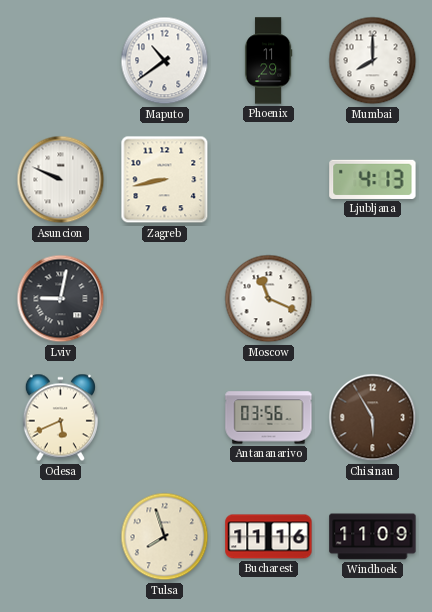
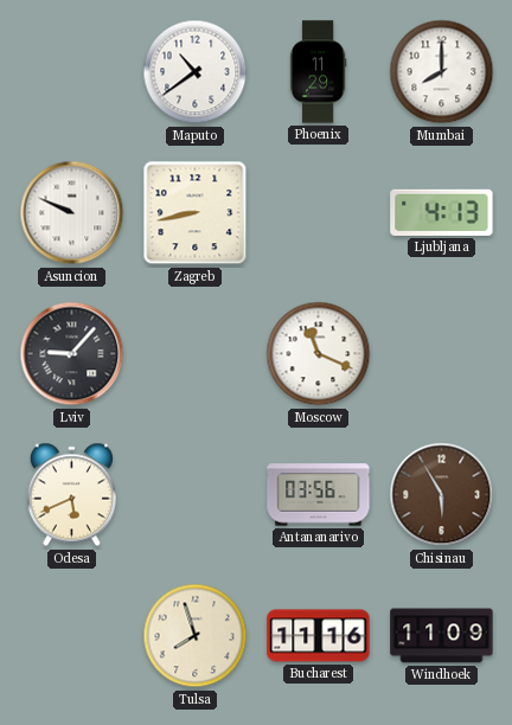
Lviv: 9:02 -> 9:07 (72, 354)
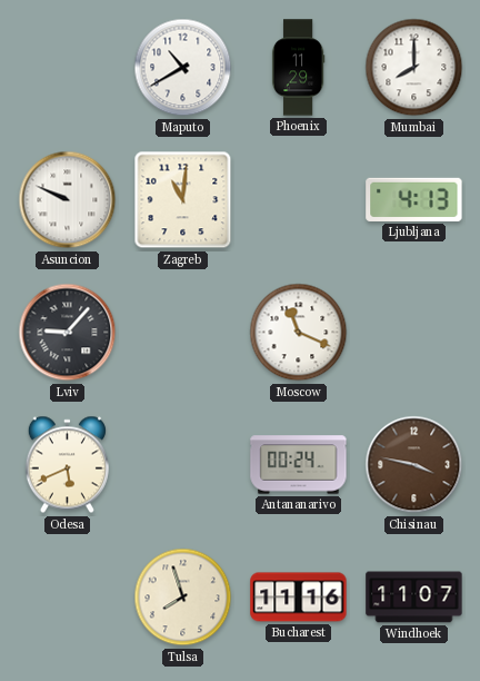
Maputo: 10:39 -> 10:40 (183, 68)
Zagreb: 8:43 -> 11:01 (183, 200)
Antananarivo: 03:56 -> 00:24 (299, 465)
Chisinau: 5:55 -> 3:47 (414, 465)
Windhoek: 11:09 -> 11:07 (414, 598)
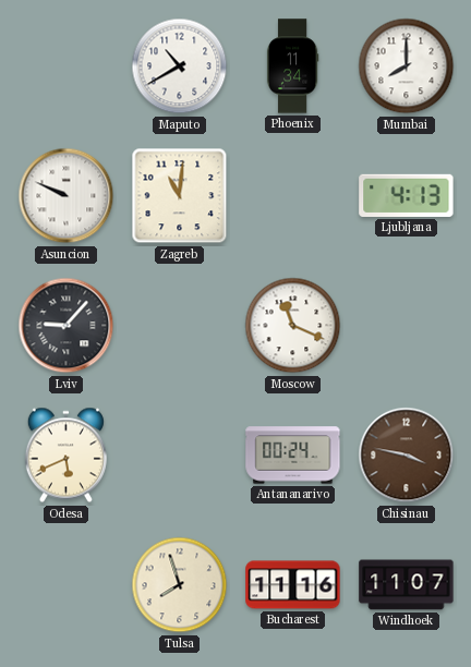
Phoenix: 11:29 -> 11:34 (292, 66)
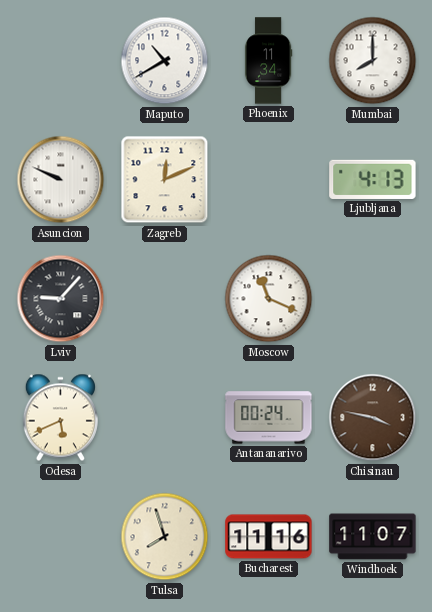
Zagreb: 11:01 -> 12:11 (165, 180)
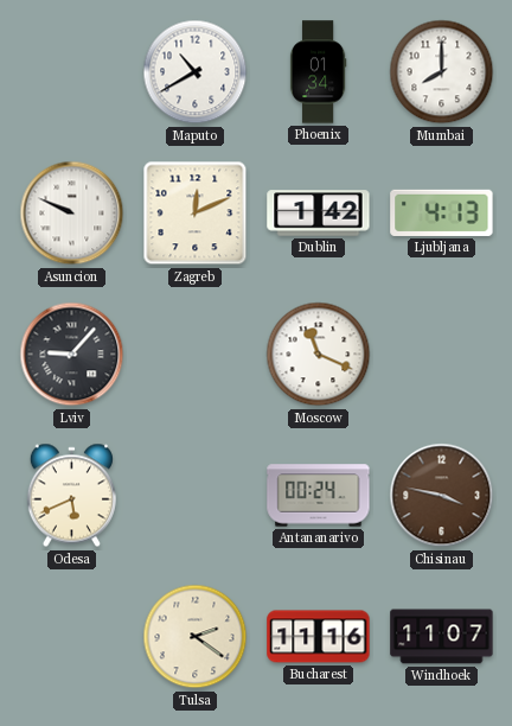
Phoenix: 11:34 -> 01:34 (318, 72)
Dublin: none -> 1:42 (319, 214)
Tulsa: 7:57 -> 2:21 (196, 637)
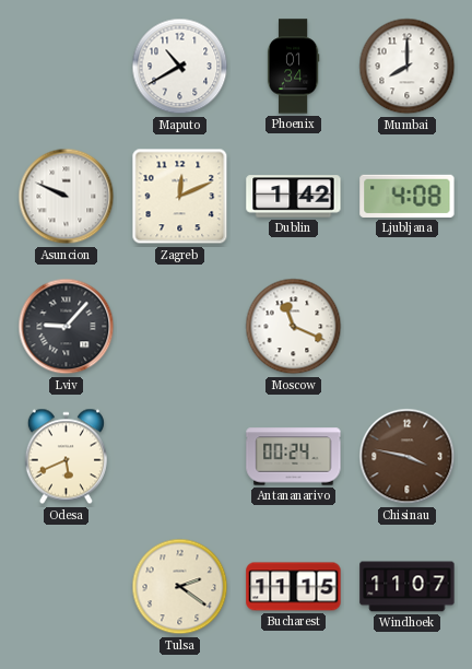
Ljubljana: 4:13 -> 4:08 (408, 196)
Bucharest: 11:16 -> 11:15 (294, 587)
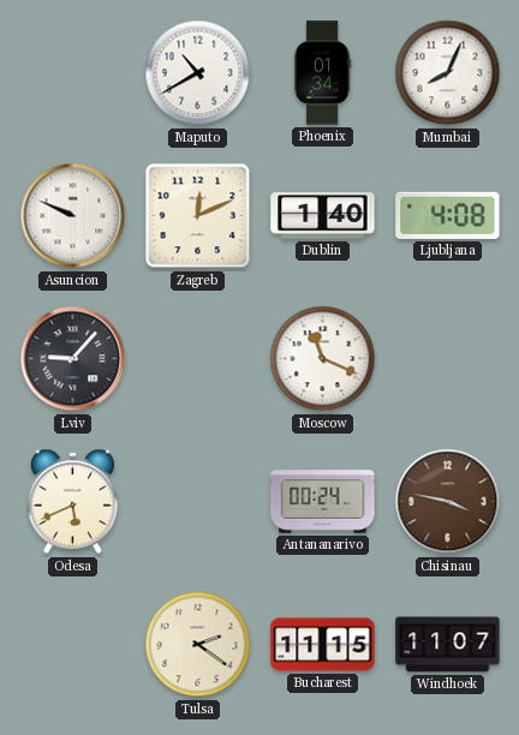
Mumbai: 8:00 -> 8:04 (448, 73)
Dublin: 1:42 -> 1:40 (323, 216)
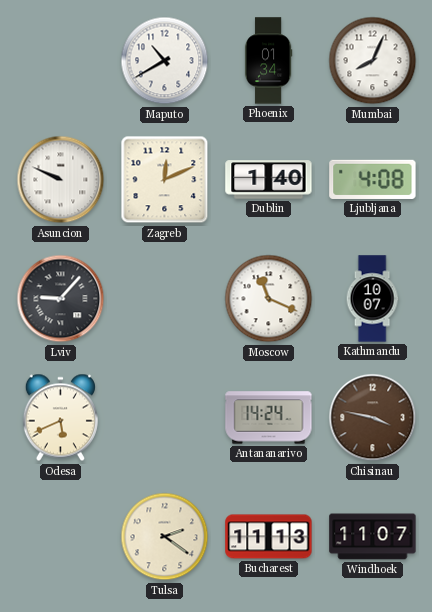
Kathmandu: none -> 10:07 (372, 299)
Antananarivo: 00:24 -> 14:24 (269, 418)
Bucharest: 11:15 -> 11:13 (269, 537)
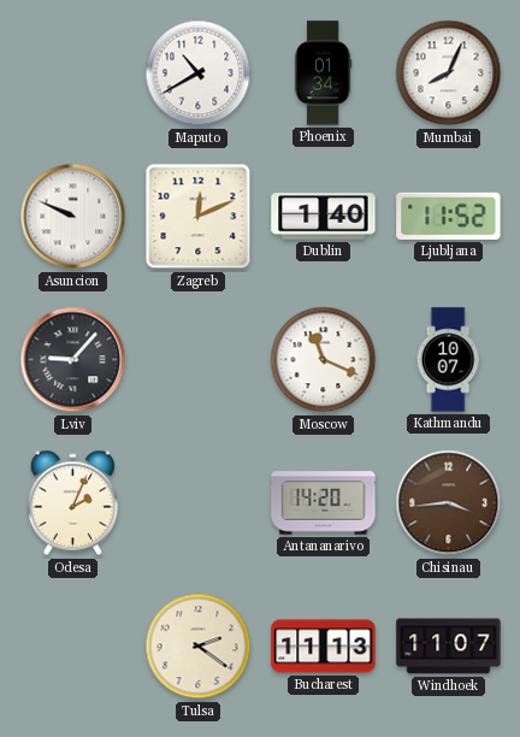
Ljubljana: 4:08 -> 11:52 (449, 216)
Odesa: 5:41 -> 2:04 (72, 503)
Antananarivo: 14:24 -> 14:20 (324, 503)
Chisinau: 3:47 -> 3:44 (449, 503)
